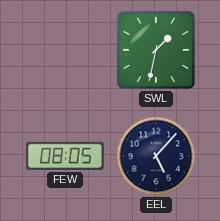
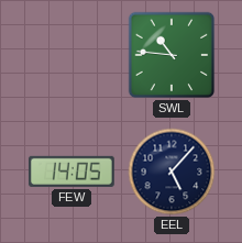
SWL: 1:32 -> 10:46 (172, 55)
FEW: 08:05 -> 14:05 (71, 172)
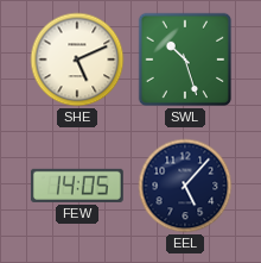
SHE: none -> 5:11 (77, 60)
SWL: 10:46 -> 10:27 (185, 60)
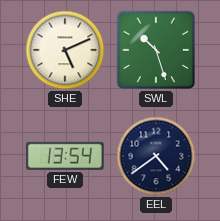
FEW: 14:05 -> 13:54 (65, 156)
EEL: 5:07 -> 4:39 (156, 156)
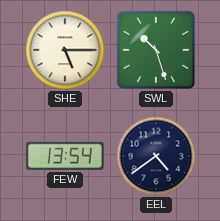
SHE: 5:11 -> 5:15 (65, 50)
